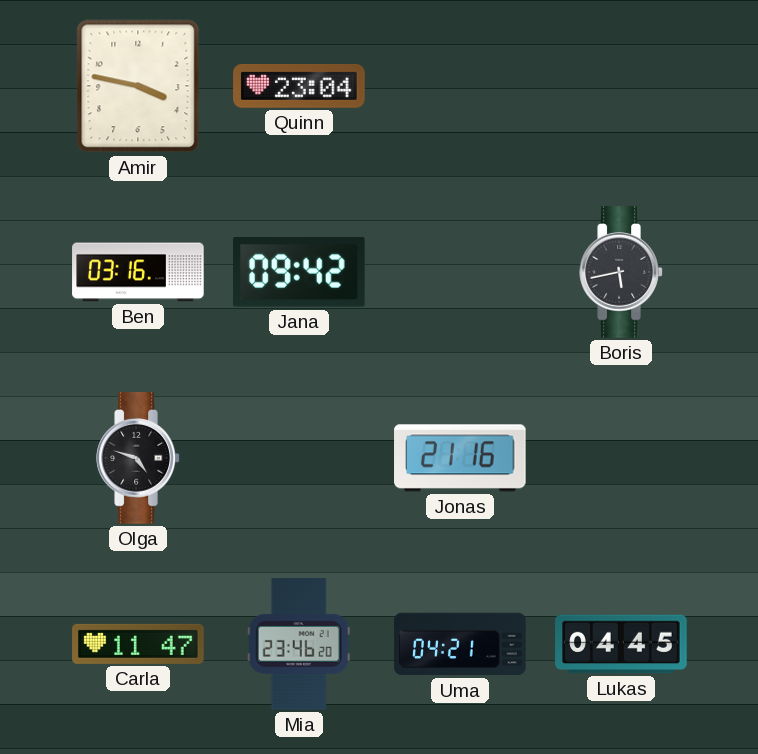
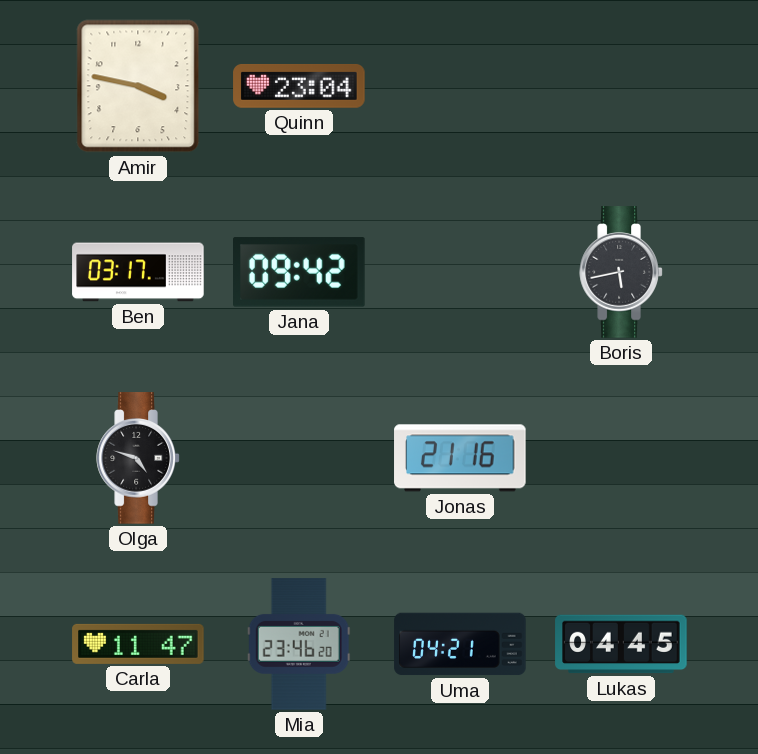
Ben: 03:16 -> 03:17 (138, 272)
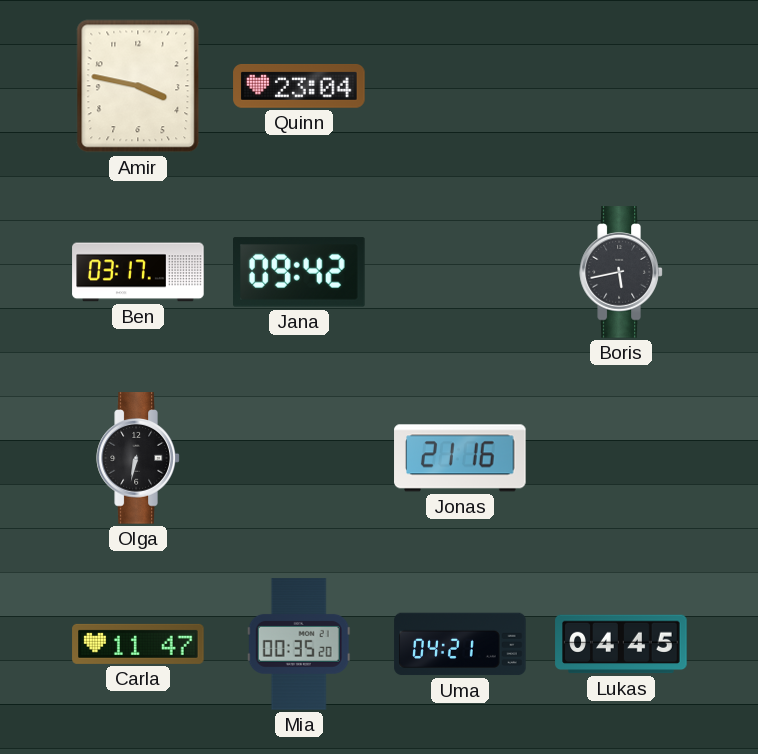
Olga: 4:48 -> 6:32 (138, 458)
Mia: 23:46 -> 00:35 (299, 644)
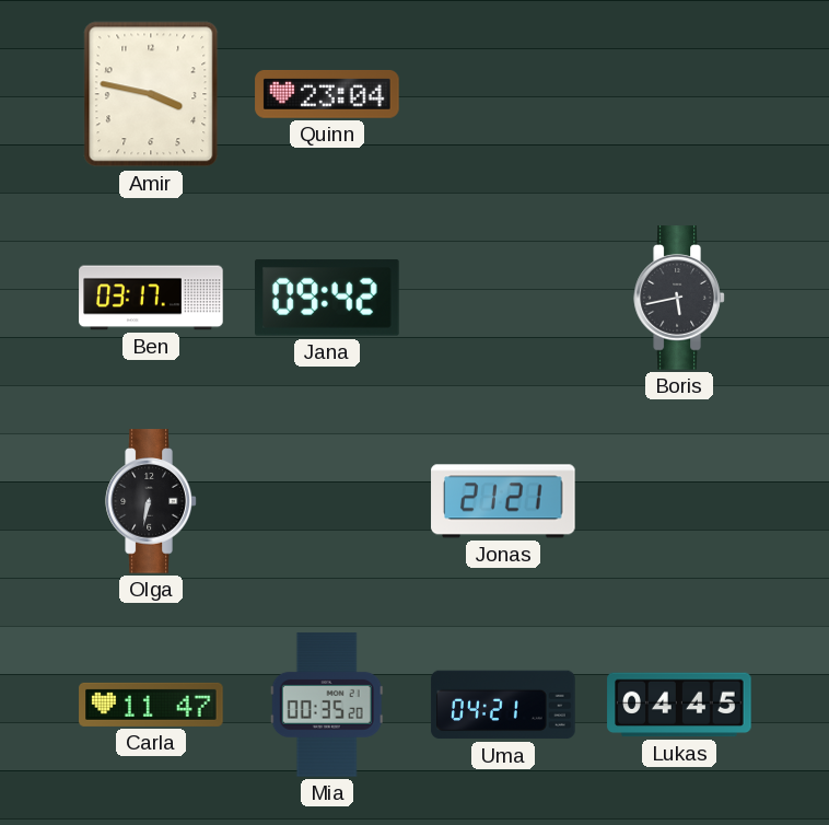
Jonas: 21:16 -> 21:21 (503, 501)
